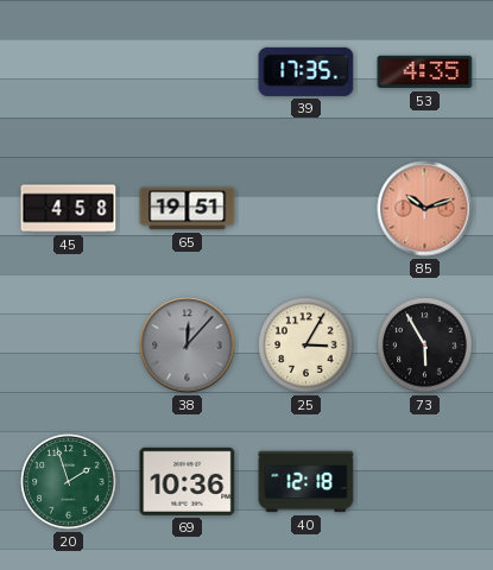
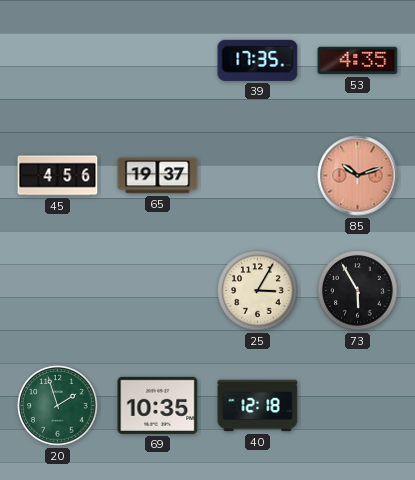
45: 4:58 -> 4:56 (58, 176)
65: 19:51 -> 19:37 (158, 176)
38: 12:07 -> none (188, 346)
69: 10:36 -> 10:35 (158, 405)
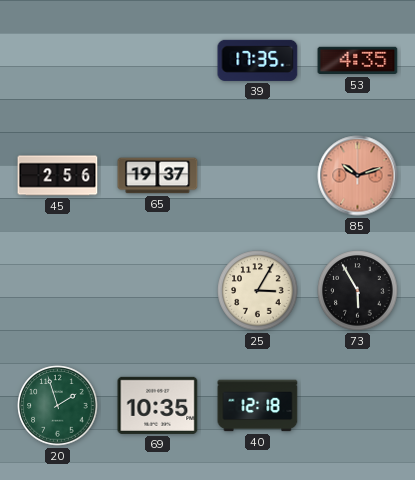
45: 4:56 -> 2:56 (58, 176)
